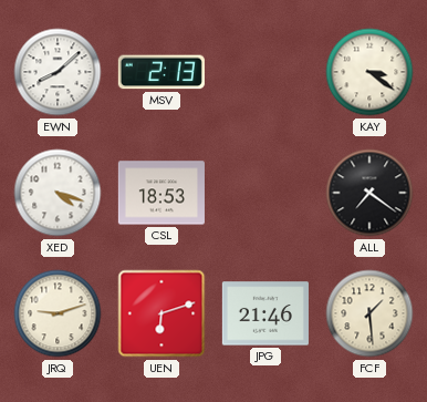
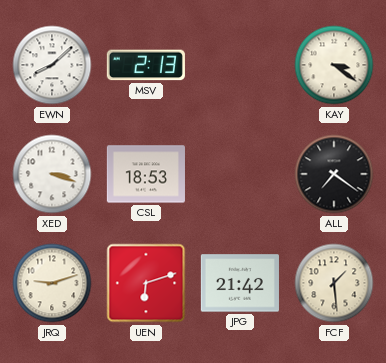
XED: 4:18 -> 3:18 (52, 174)
JPG: 21:46 -> 21:42 (240, 283)
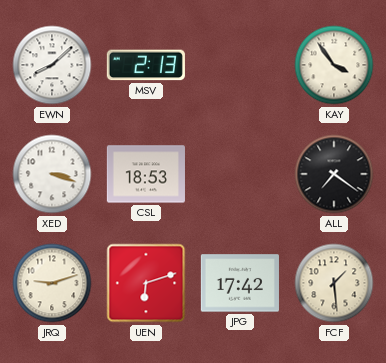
KAY: 3:21 -> 3:54 (334, 65)
JPG: 21:42 -> 17:42 (240, 283)
